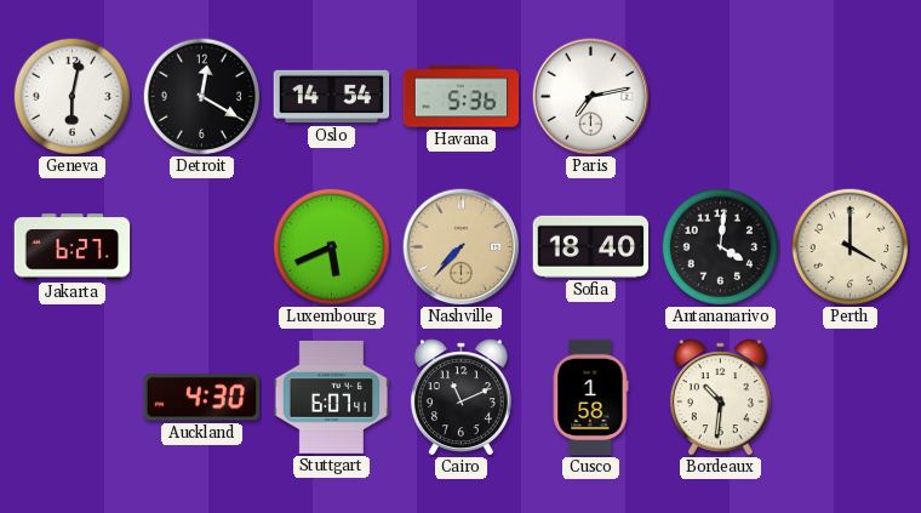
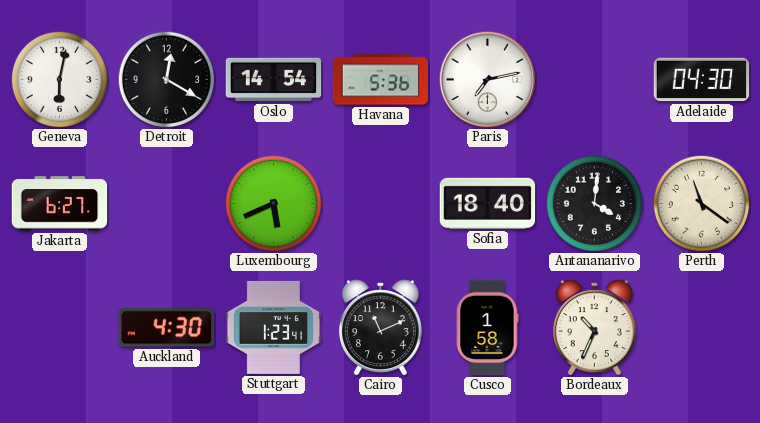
Adelaide: none -> 04:30 (702, 80)
Nashville: 7:37 -> none (462, 247)
Perth: 4:00 -> 11:21 (701, 203)
Stuttgart: 6:07 -> 1:23 (274, 327)
Bordeaux: 10:31 -> 10:34 (594, 328)
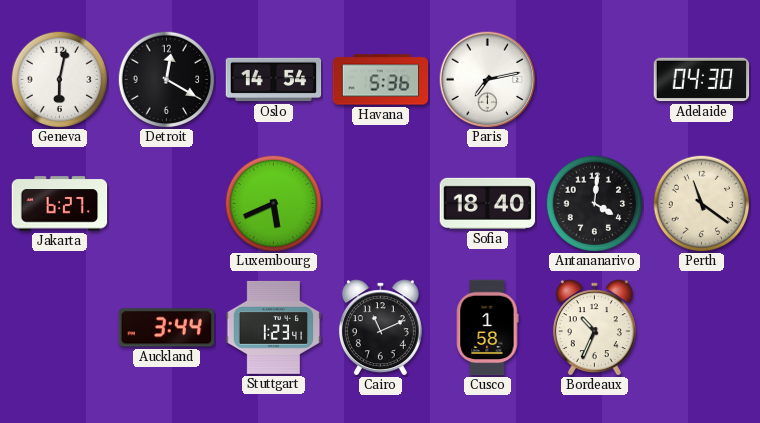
Auckland: 4:30 -> 3:44 (167, 328)
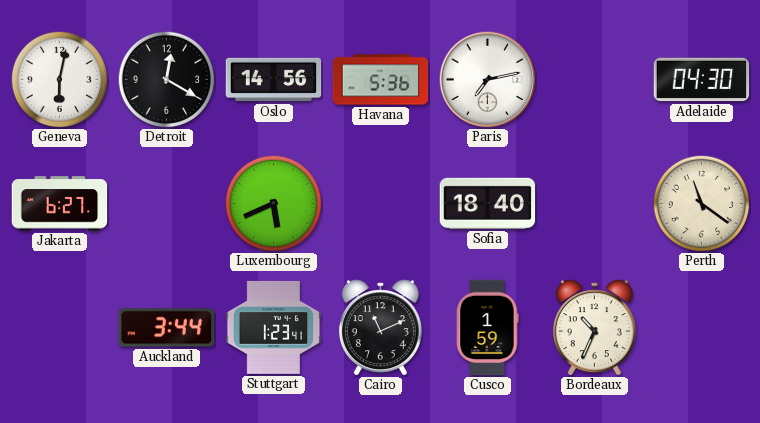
Oslo: 14:54 -> 14:56 (274, 80)
Antananarivo: 4:01 -> none (594, 203)
Cusco: 1:58 -> 1:59 (487, 328)
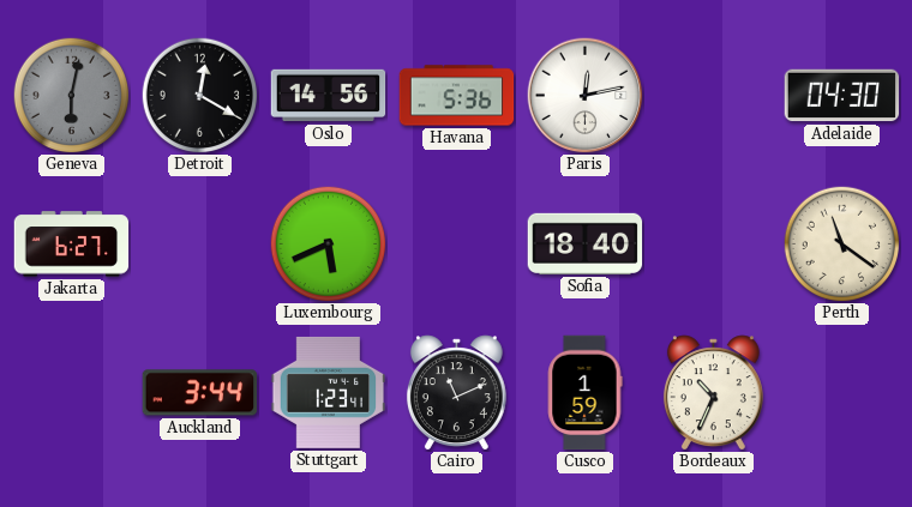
Geneva dial: white -> grey (71, 95)
Paris: 7:13 -> 12:13 (586, 96)
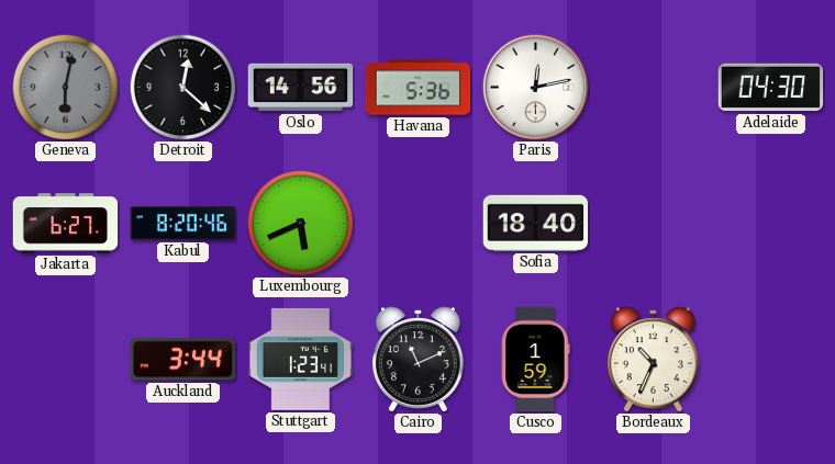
Detroit: 12:20 -> 12:22 (182, 87)
Kabul: none -> 8:20 (183, 224)
Perth: 11:21 -> none (841, 243)
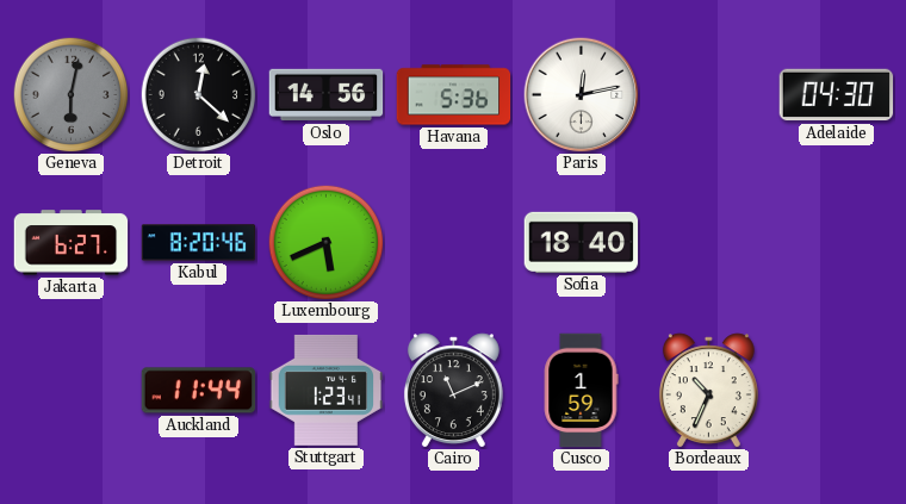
Auckland: 3:44 -> 11:44 (199, 391)
